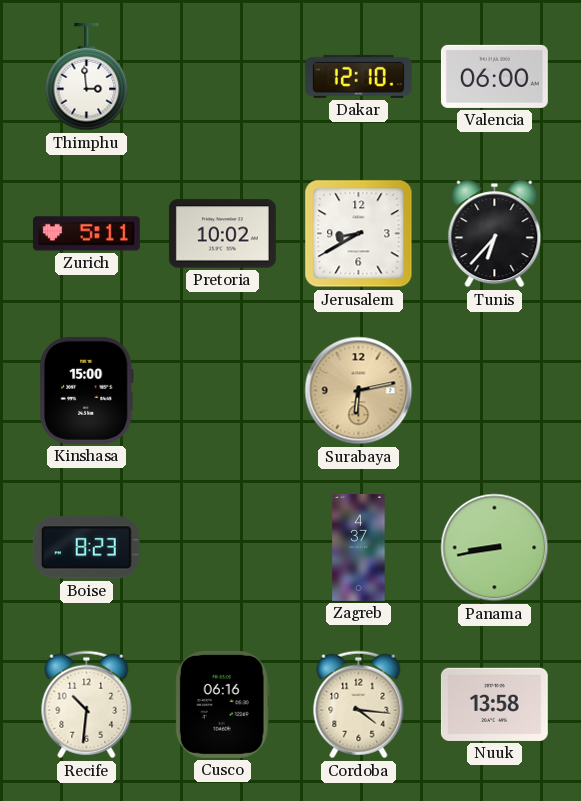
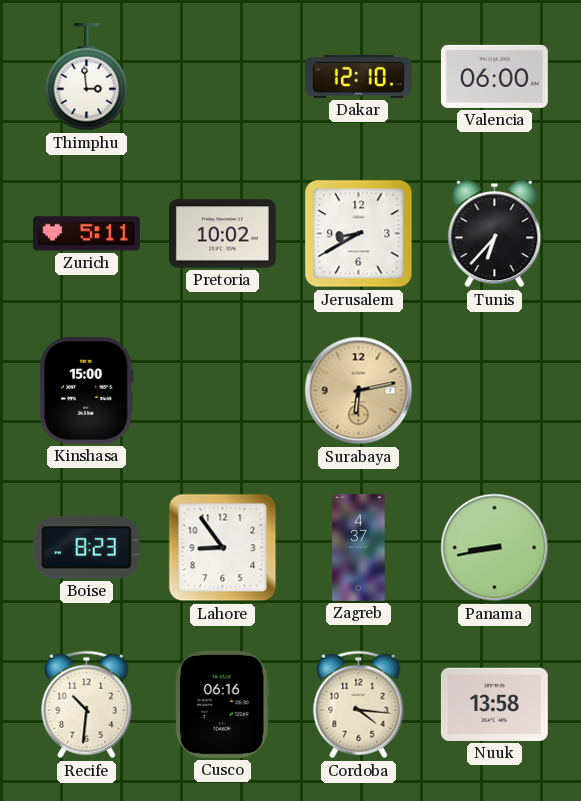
Lahore: none -> 8:54 (223, 548)
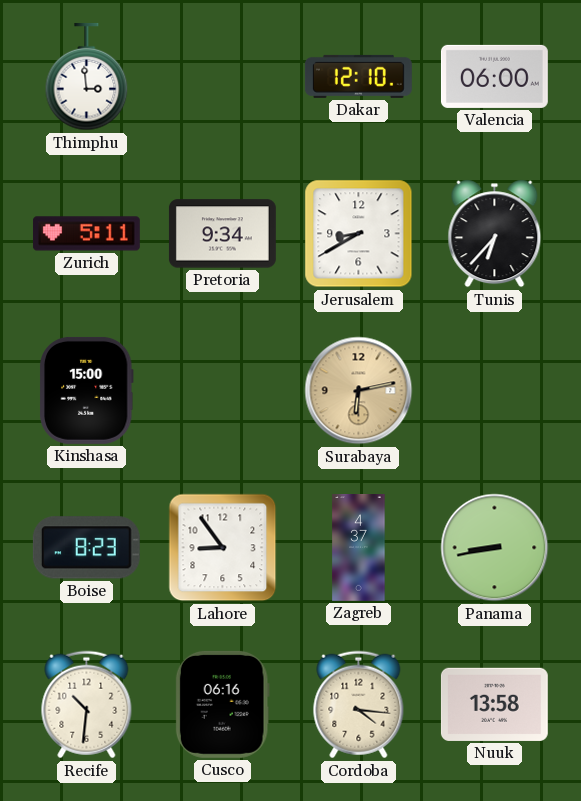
Pretoria: 10:02 -> 9:34 (222, 234)
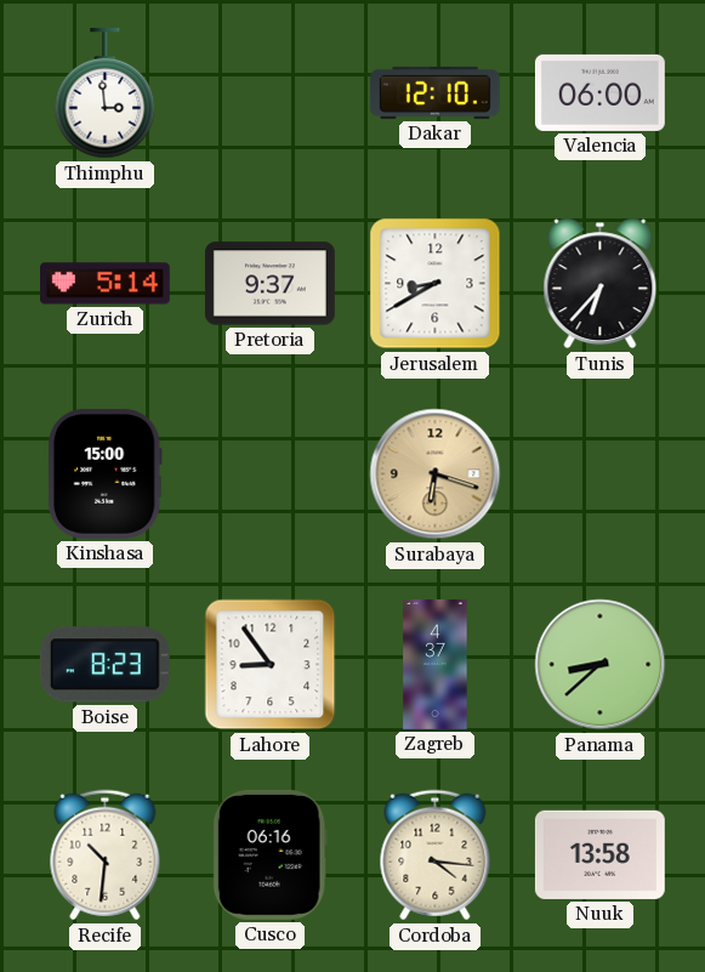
Zurich: 5:11 -> 5:14 (104, 284)
Pretoria: 9:34 -> 9:37 (269, 284)
Surabaya: 6:13 -> 6:18 (436, 474)
Panama: 8:43 -> 8:38 (601, 665)
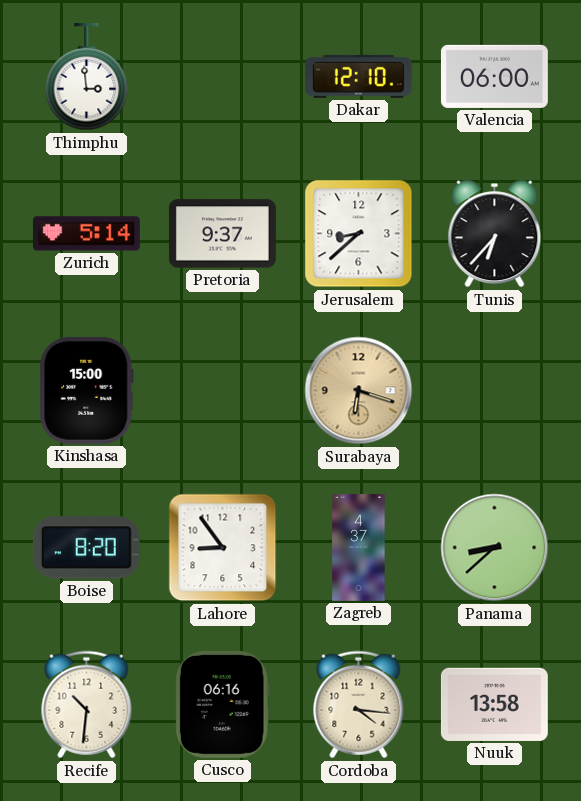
Jerusalem: 8:40 -> 8:38 (359, 234)
Boise: 8:23 -> 8:20 (86, 548)
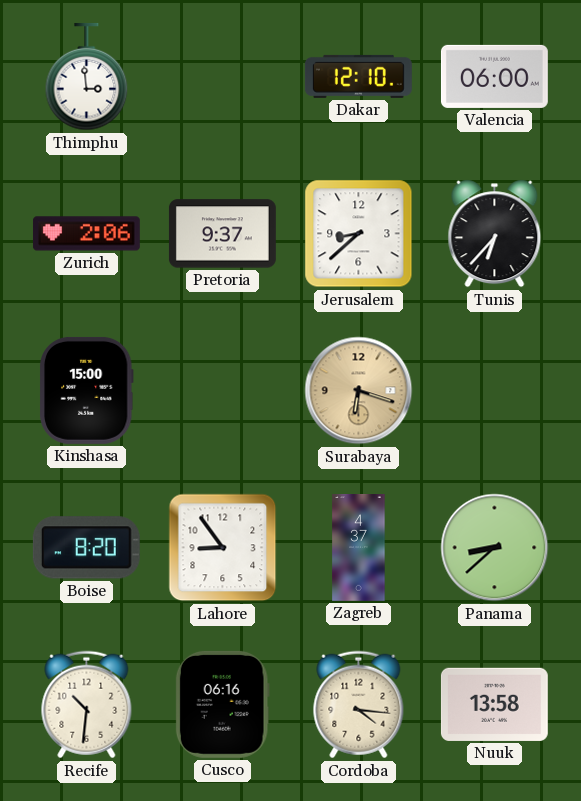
Zurich: 5:14 -> 2:06 (86, 234)
